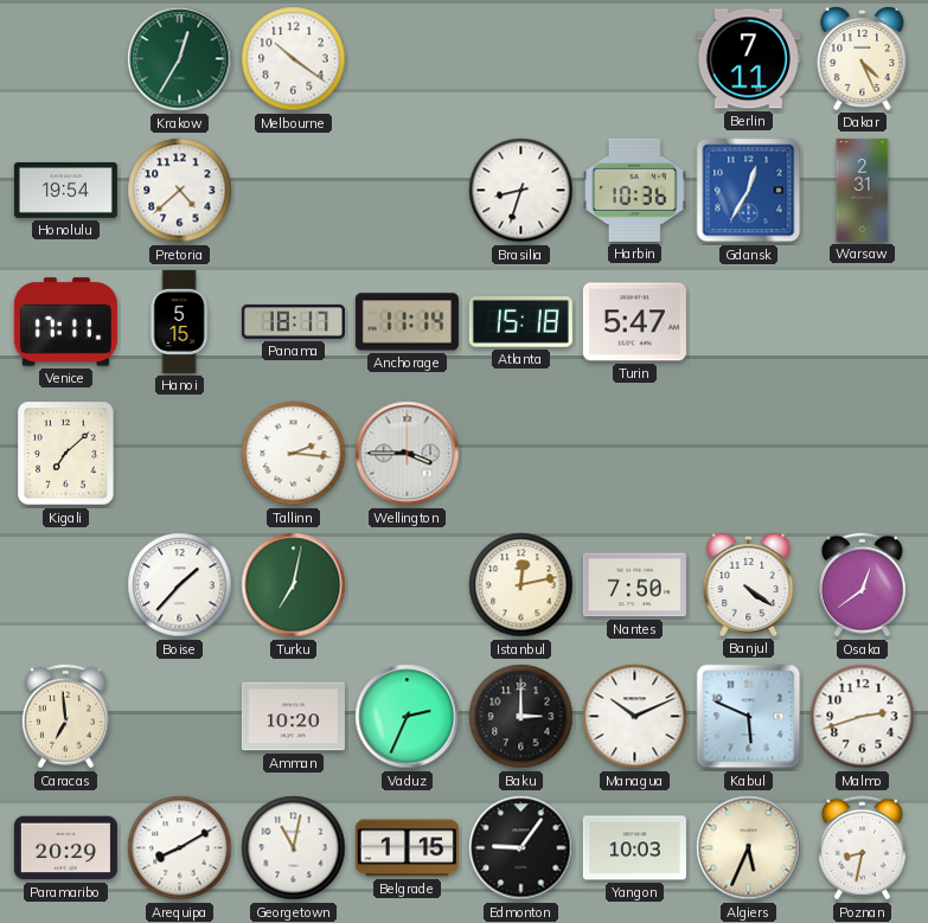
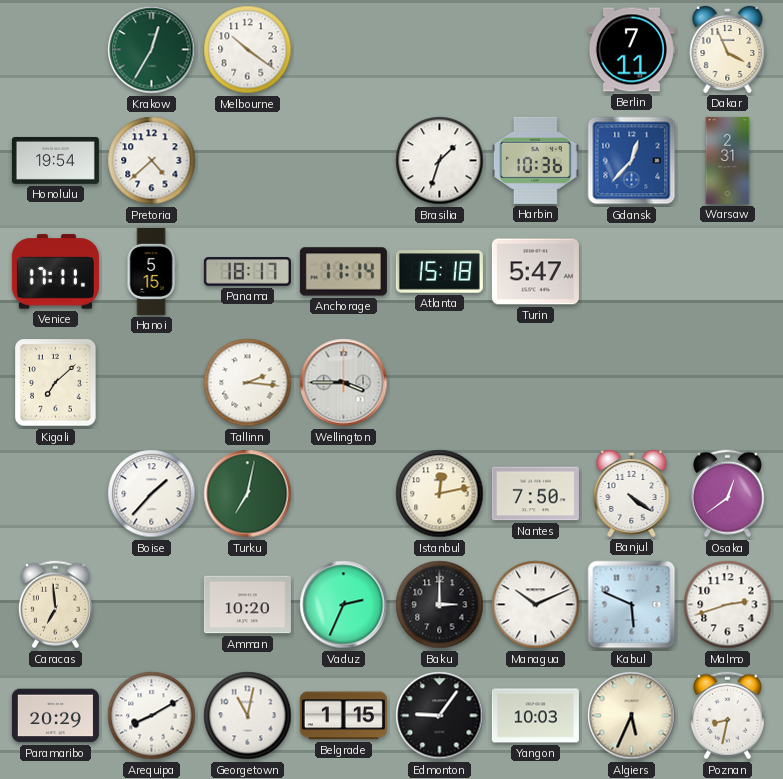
Dakar: 4:26 -> 3:56 (728, 49)
Brasilia: 8:33 -> 1:33 (440, 161)
Gdansk: 12:35 -> 12:37 (632, 161)
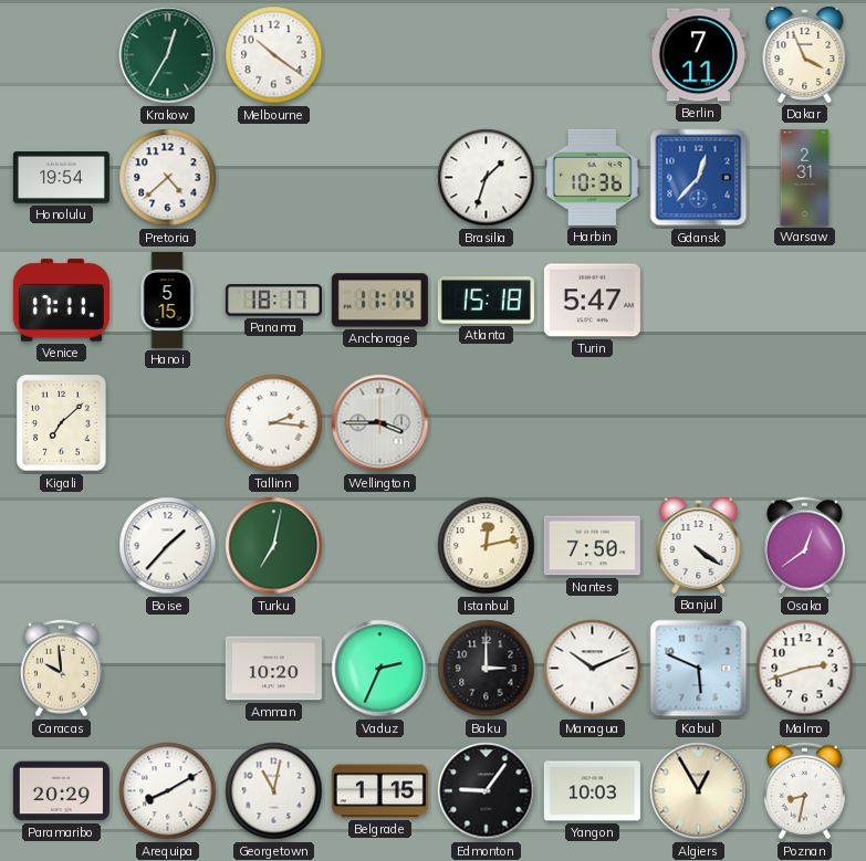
Caracas: 6:59 -> 9:59 (61, 669)
Algiers: 5:34 -> 12:55 (699, 791)
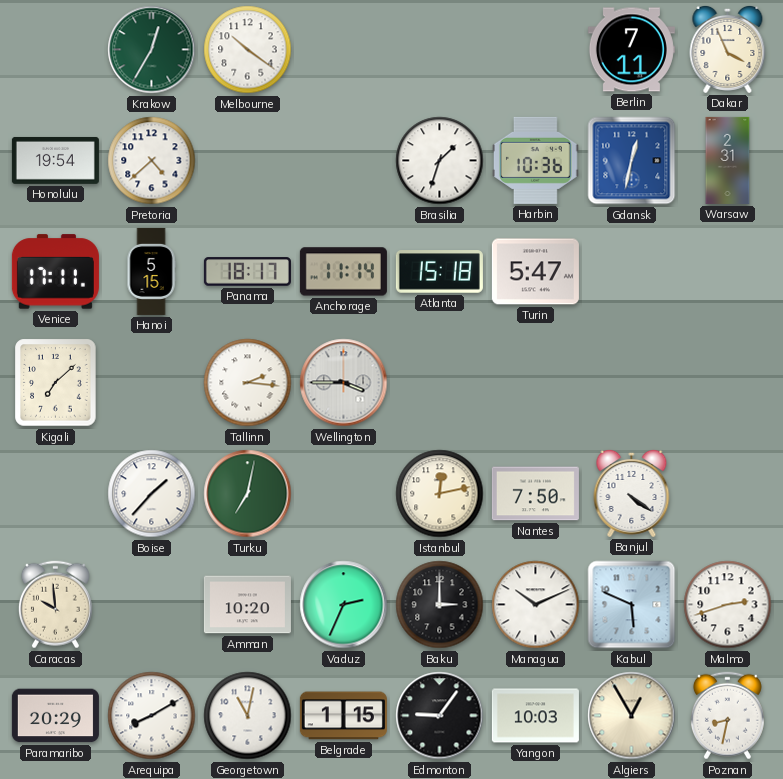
Gdansk: 12:37 -> 12:32 (632, 161)
Osaka: 12:39 -> none (804, 546)
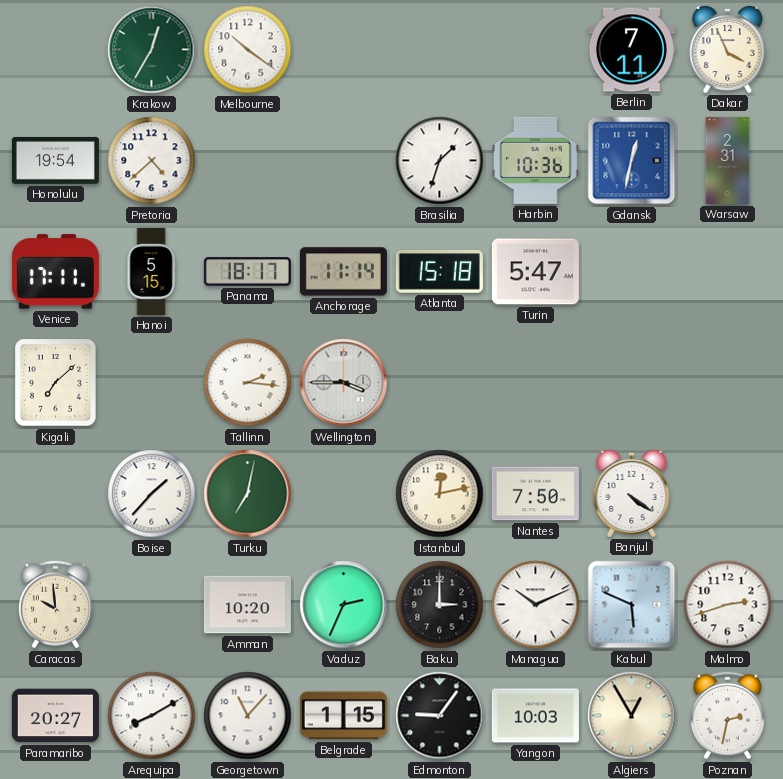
Paramaribo: 20:29 -> 20:27 (55, 716)
Georgetown: 11:02 -> 11:07 (248, 716)
Poznan: 8:32 -> 2:32 (727, 716)
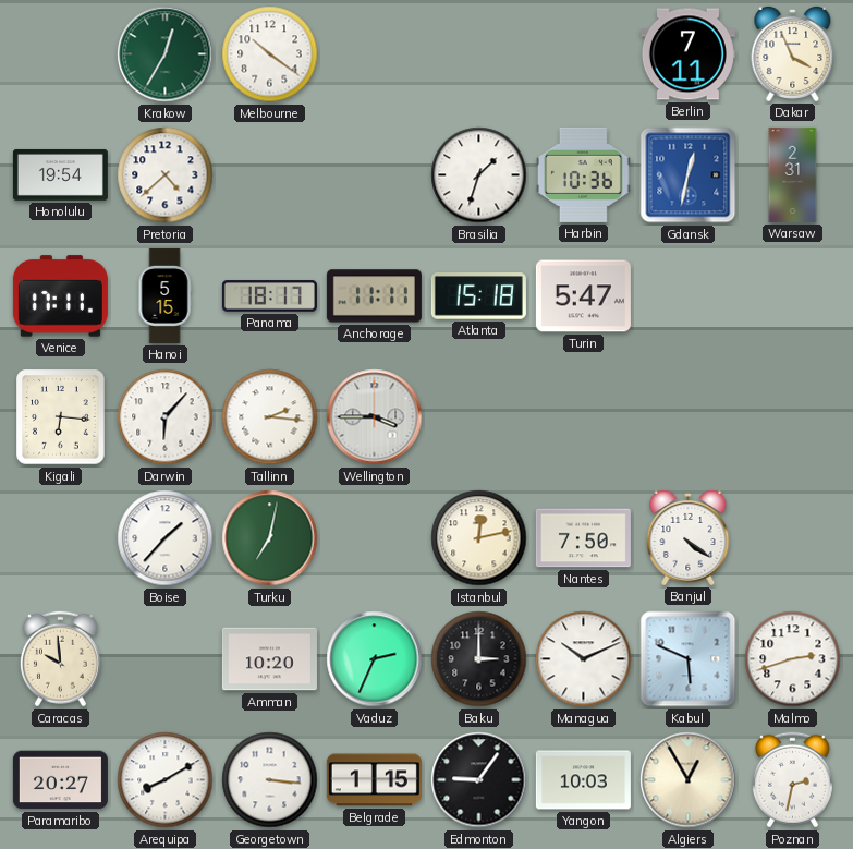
Anchorage: 11:14 -> 11:11 (374, 296)
Kigali: 7:08 -> 6:16 (61, 417)
Darwin: none -> 6:07 (166, 417)
Georgetown: 11:07 -> 3:16 (270, 780)
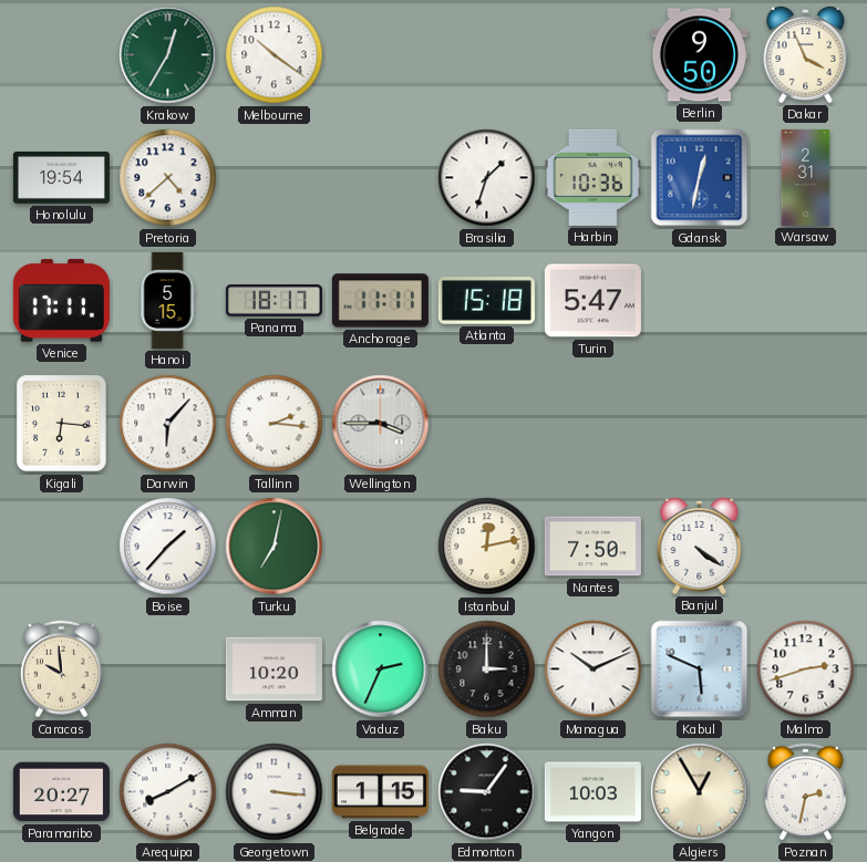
Berlin: 7:11 -> 9:50 (699, 55)
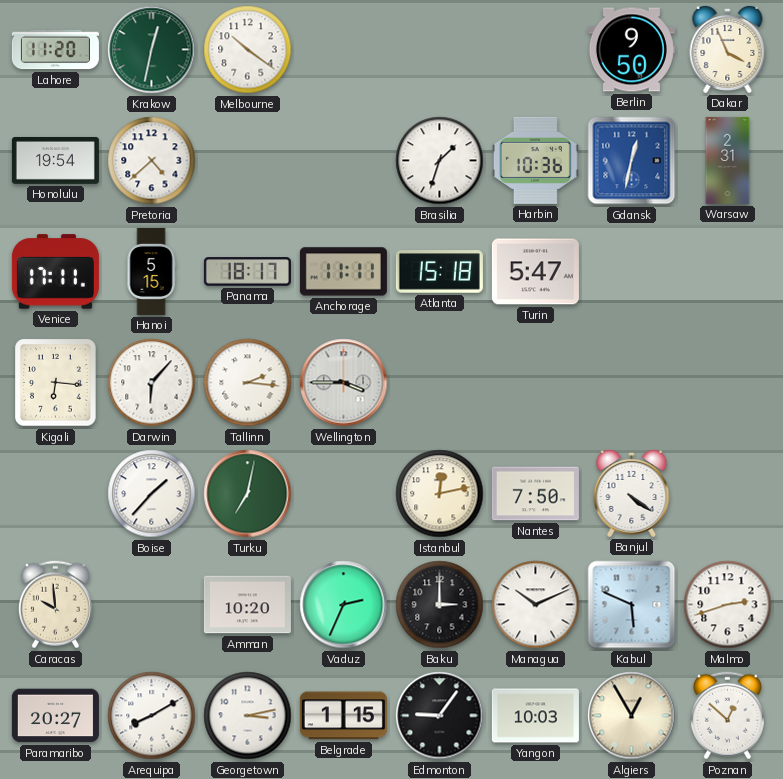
Lahore: none -> 11:20 (55, 50)
Krakow: 12:35 -> 12:32 (152, 50)
Georgetown: 3:16 -> 3:13 (248, 716)
Poznan: 2:32 -> 12:52 (727, 716)
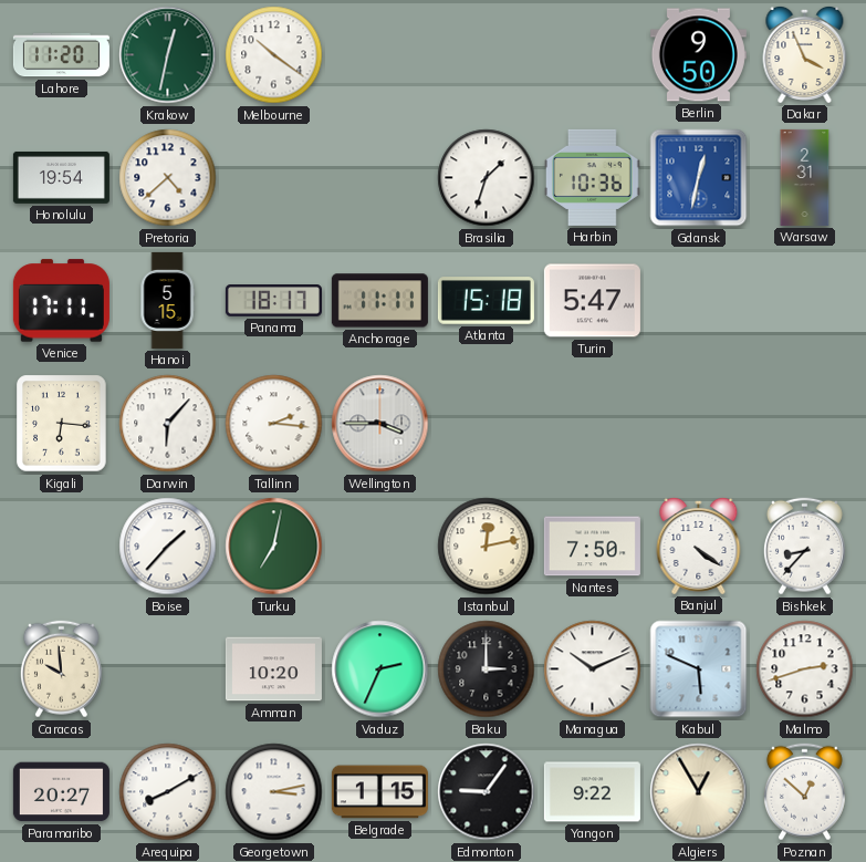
Bishkek: none -> 8:37 (804, 547)
Yangon: 10:03 -> 9:22 (592, 792)
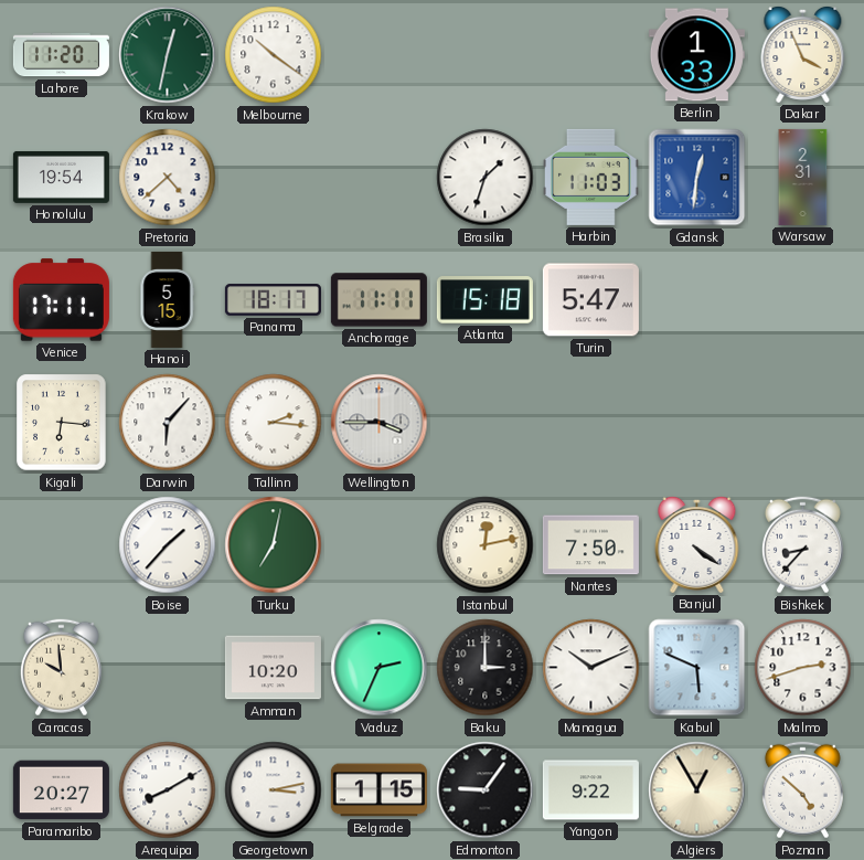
Berlin: 9:50 -> 1:33 (696, 55)
Harbin: 10:36 -> 11:03 (591, 177)
Gdansk: 12:32 -> 12:31 (697, 178)
Poznan: 12:52 -> 4:52 (802, 790)
